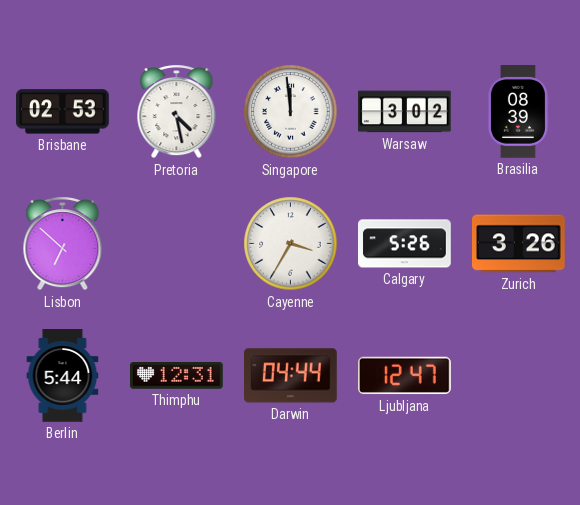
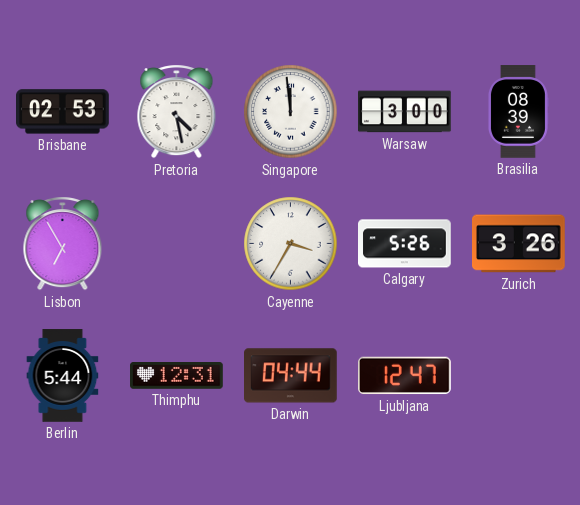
Warsaw: 3:02 -> 3:00 (405, 112)
Lisbon: 6:52 -> 6:55 (63, 244)
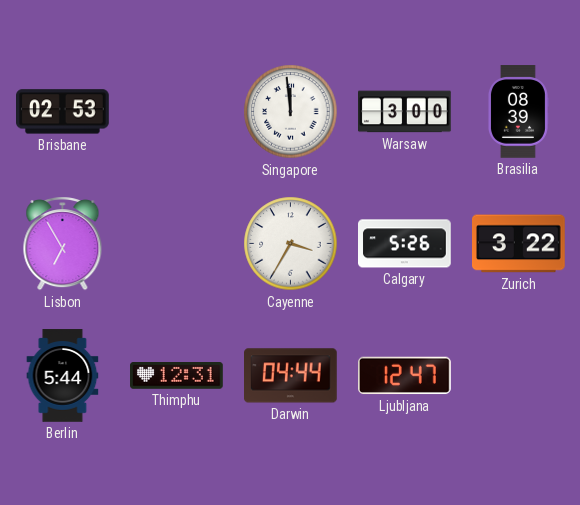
Pretoria: 4:28 -> none (177, 112)
Zurich: 3:26 -> 3:22 (519, 244)
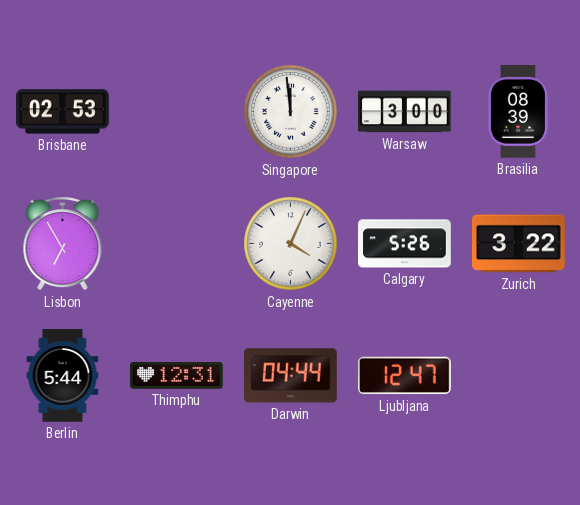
Cayenne: 3:35 -> 4:04 (291, 244)
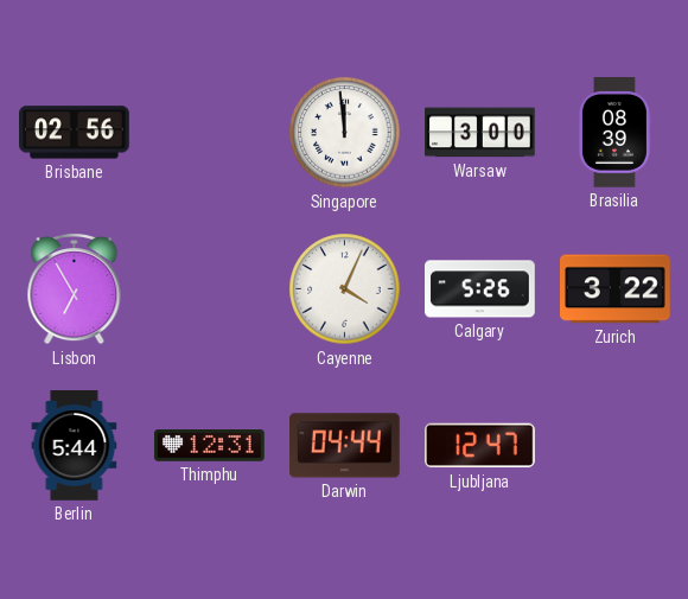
Brisbane: 02:53 -> 02:56 (75, 133)
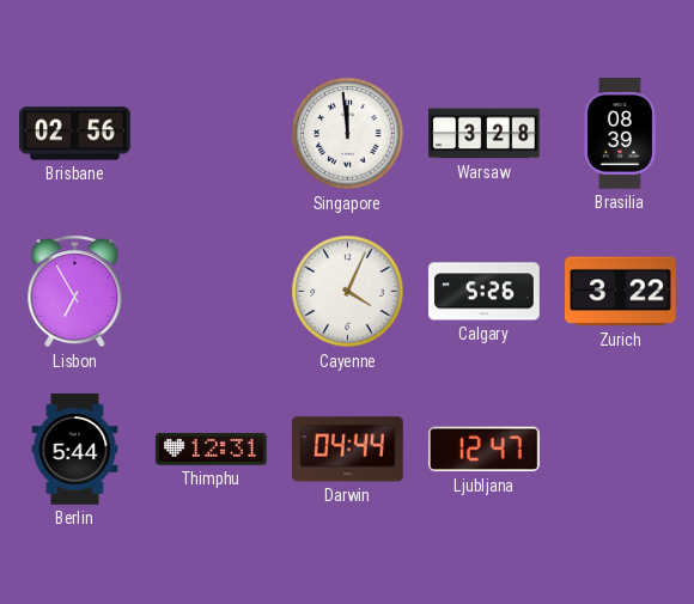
Warsaw: 3:00 -> 3:28 (485, 134)
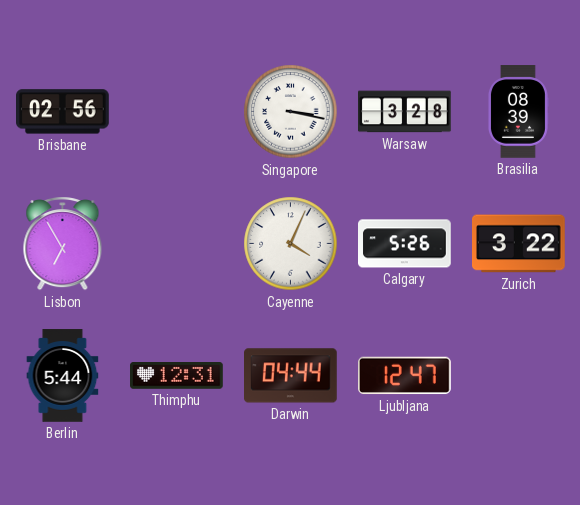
Singapore: 11:59 -> 3:17 (291, 112)
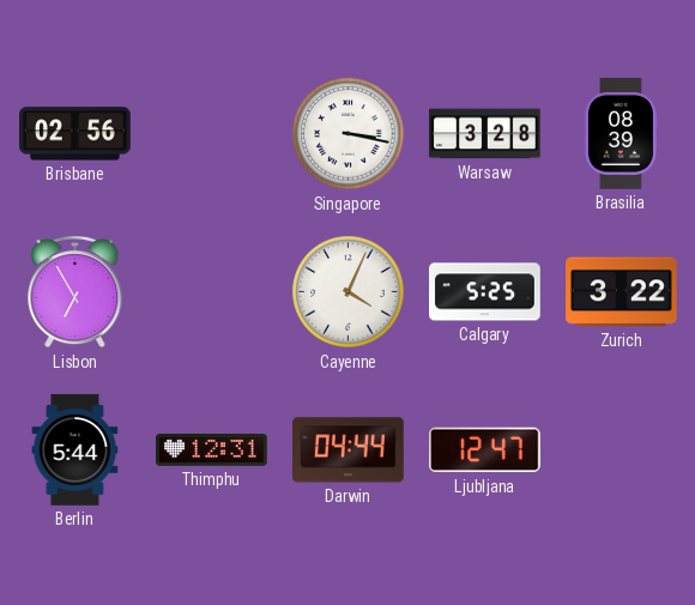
Calgary: 5:26 -> 5:25 (485, 292)
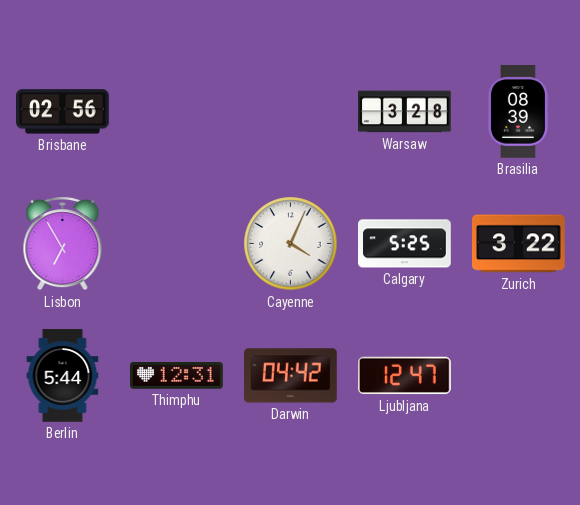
Singapore: 3:17 -> none (349, 134)
Darwin: 04:44 -> 04:42 (291, 376)
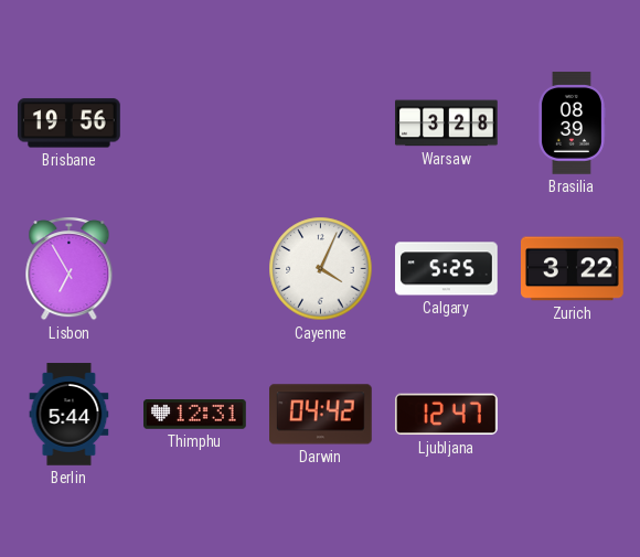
Brisbane: 02:56 -> 19:56 (70, 124)
